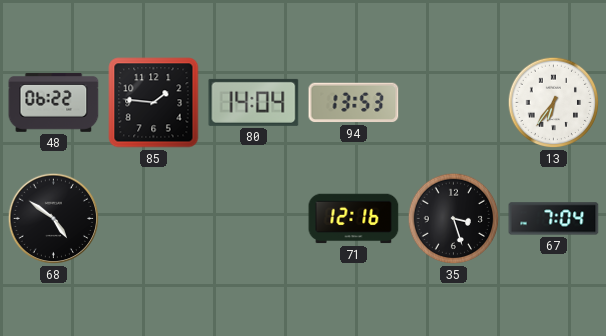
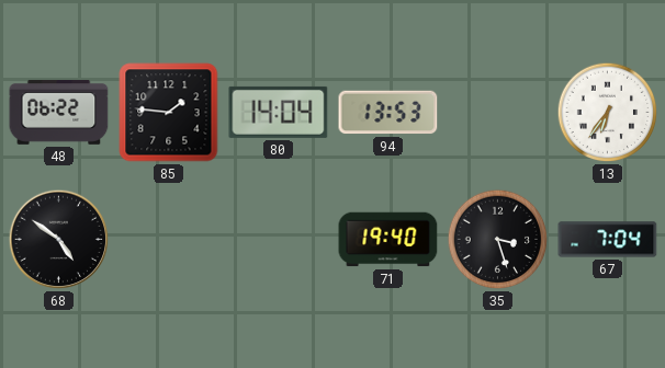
71: 12:16 -> 19:40 (388, 240)
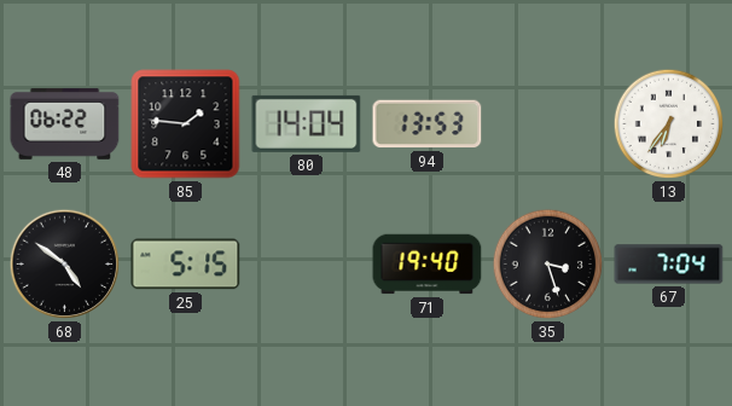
25: none -> 5:15 (186, 265)
